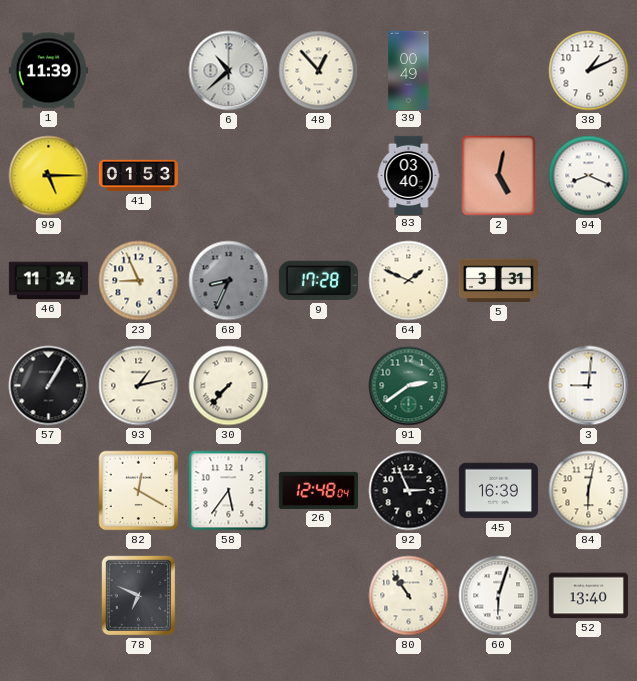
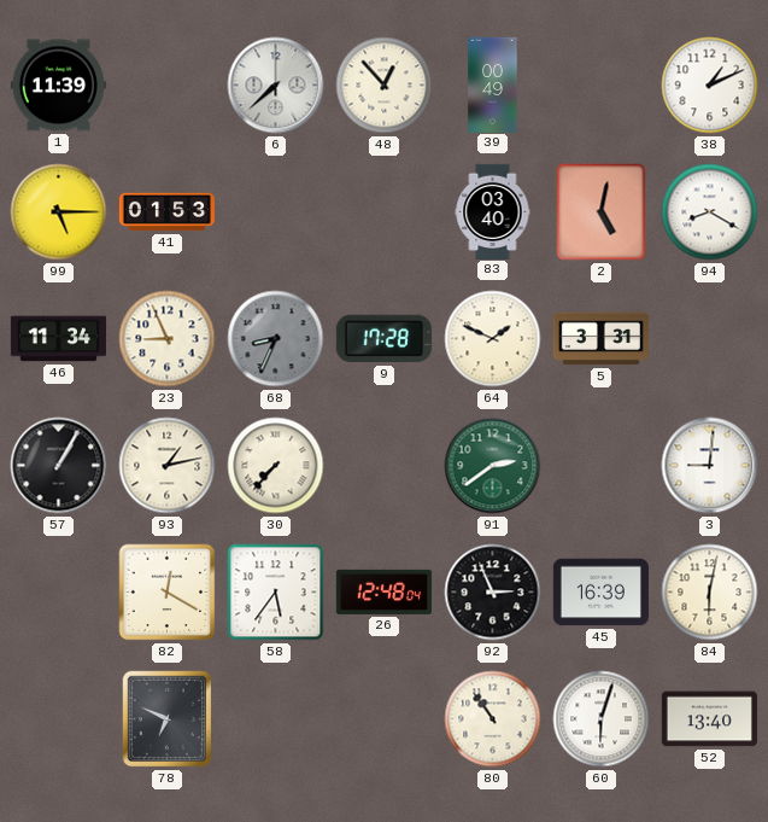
6: 10:38 -> 7:38 (276, 86)
94: 8:19 -> 8:20 (710, 212)
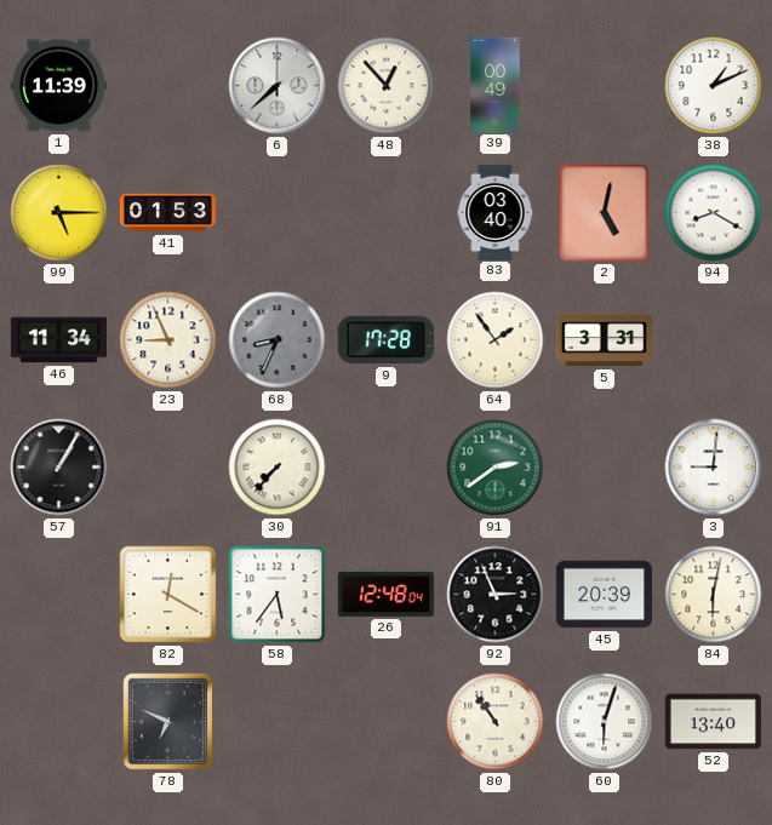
64: 1:49 -> 1:54 (496, 340)
93: 1:13 -> none (168, 466)
45: 16:39 -> 20:39 (604, 595)
